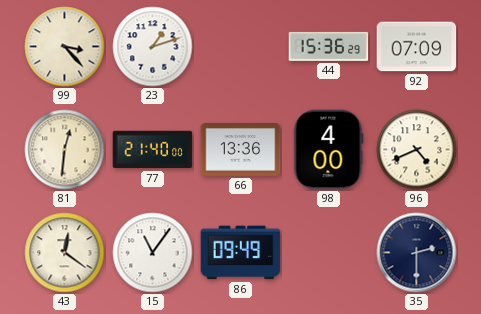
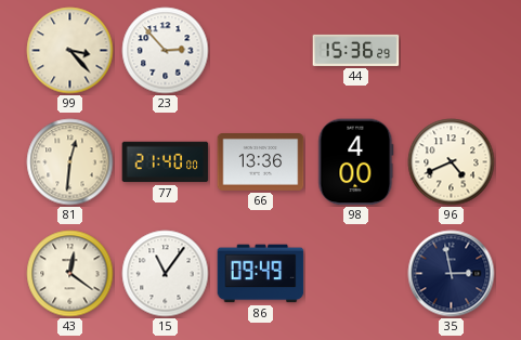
23: 1:12 -> 2:53 (166, 51)
92: 07:09 -> none (417, 47)
35: 2:30 -> 2:58 (452, 274)
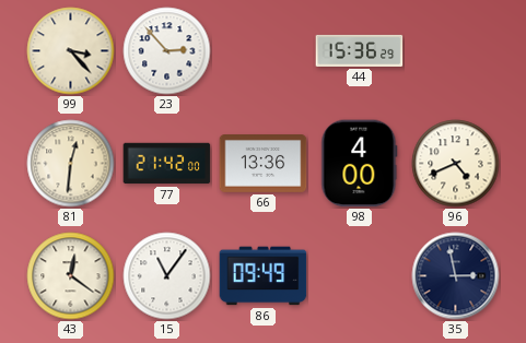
77: 21:40 -> 21:42 (167, 164)
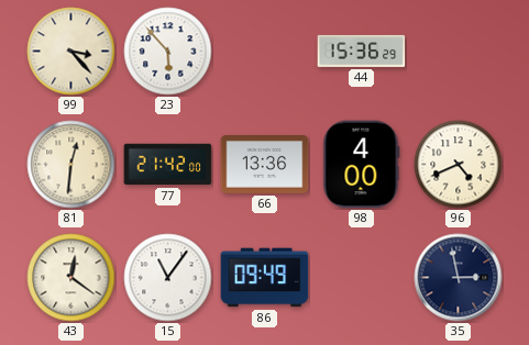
23: 2:53 -> 5:53 (168, 52)
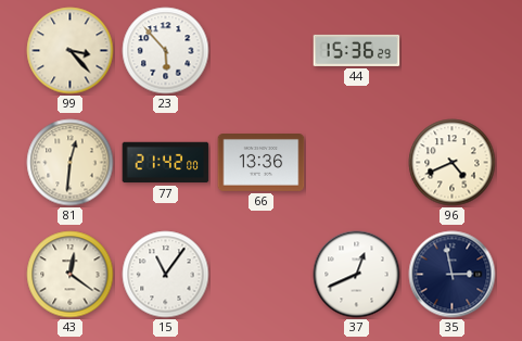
98: 4:00 -> none (362, 165)
86: 09:49 -> none (265, 278)
37: none -> 12:41 (357, 275)
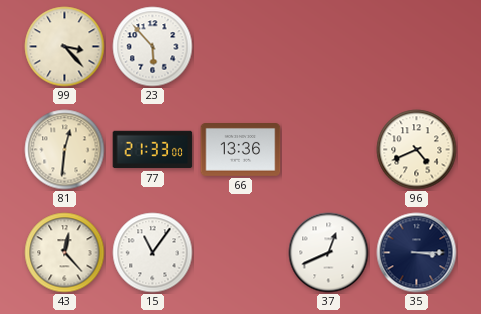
44: 15:36 -> none (357, 50)
77: 21:42 -> 21:33 (153, 150)
43: 12:21 -> 12:23 (65, 253)
35: 2:58 -> 3:15 (417, 253)
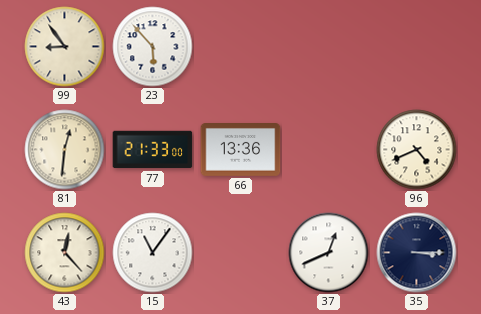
99: 3:23 -> 8:54 (65, 47)
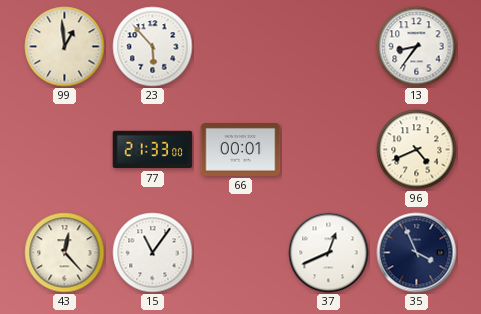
99: 8:54 -> 12:59 (65, 47)
13: none -> 8:36 (417, 47)
81: 12:31 -> none (65, 150)
66: 13:36 -> 00:01 (241, 150)
35: 3:15 -> 3:56 (417, 253)
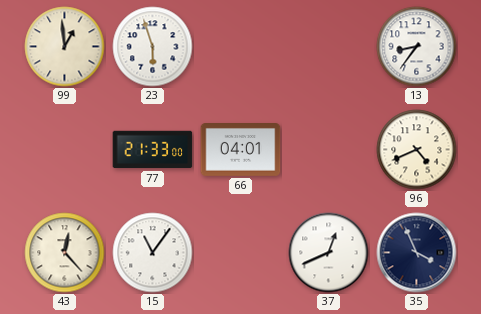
23: 5:53 -> 5:57 (153, 47)
66: 00:01 -> 04:01 (241, 150)
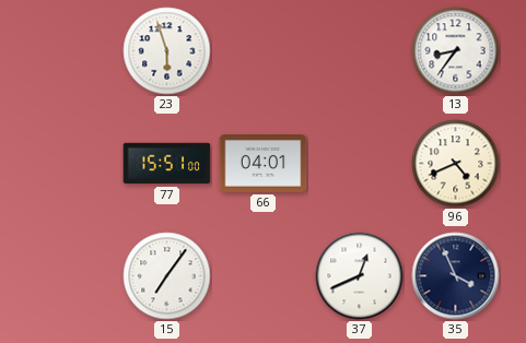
99: 12:59 -> none (65, 47)
77: 21:33 -> 15:51 (167, 164)
43: 12:23 -> none (65, 253)
15: 11:06 -> 7:06 (167, 276)
